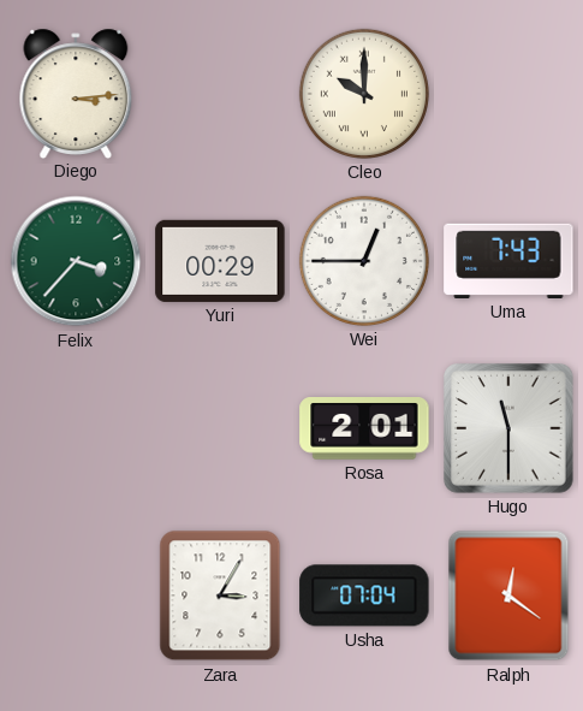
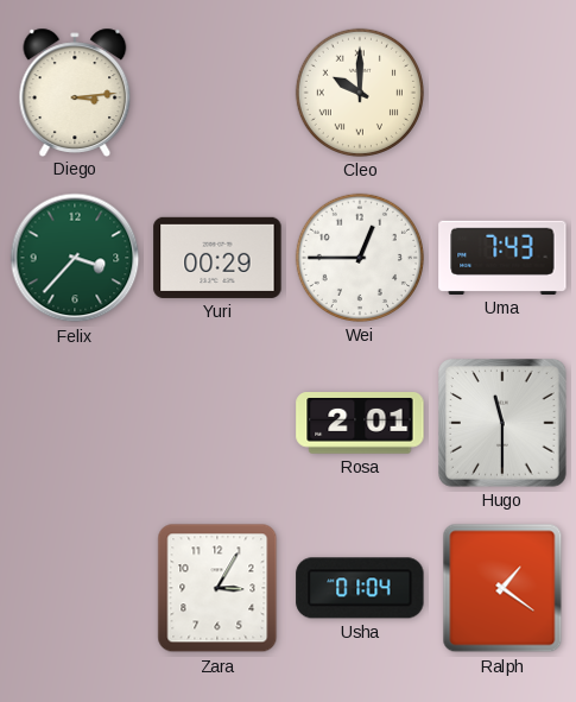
Usha: 07:04 -> 01:04 (360, 588)
Ralph: 12:21 -> 1:21 (502, 588)
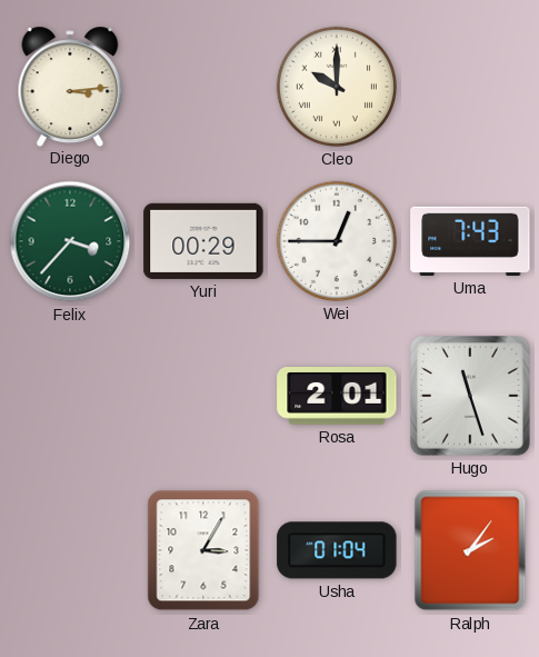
Hugo: 11:30 -> 11:27 (471, 397)
Ralph: 1:21 -> 2:06 (470, 550)
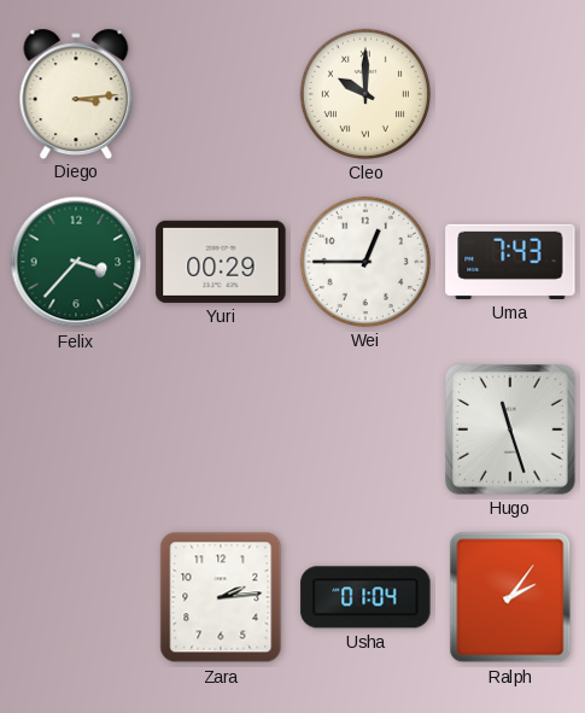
Rosa: 2:01 -> none (337, 397)
Zara: 3:05 -> 2:14 (221, 597)
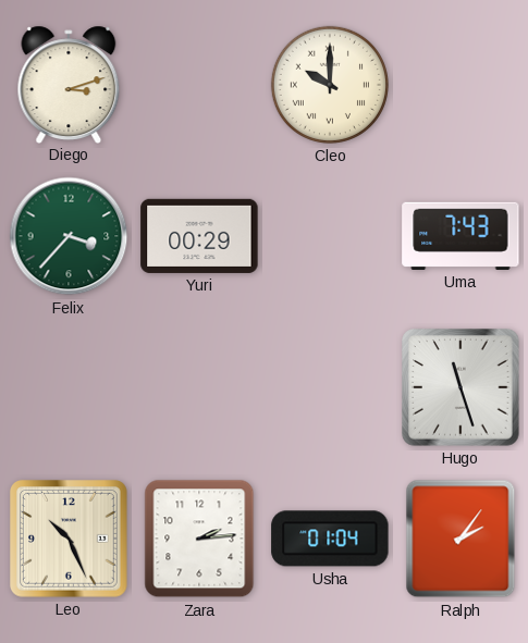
Diego: 3:14 -> 3:12 (69, 84)
Wei: 12:45 -> none (365, 262)
Leo: none -> 10:26 (70, 540)
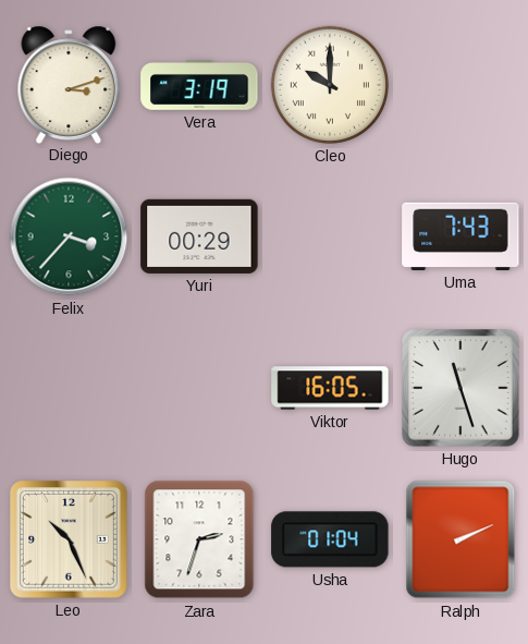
Vera: none -> 3:19 (199, 86)
Viktor: none -> 16:05 (330, 388)
Zara: 2:14 -> 2:33 (199, 539)
Ralph: 2:06 -> 2:11 (461, 539)
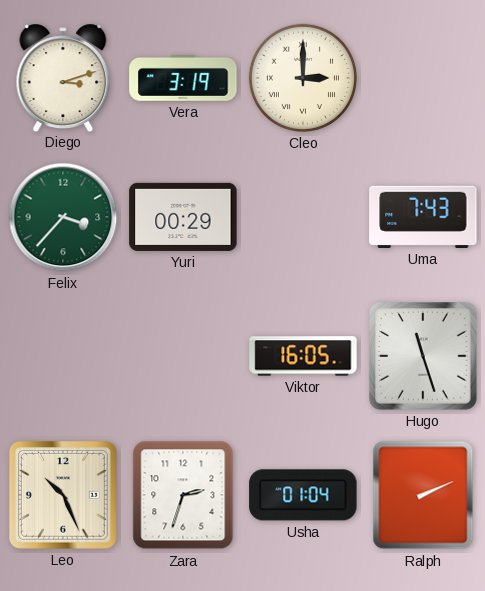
Cleo: 10:00 -> 3:00 (303, 78)
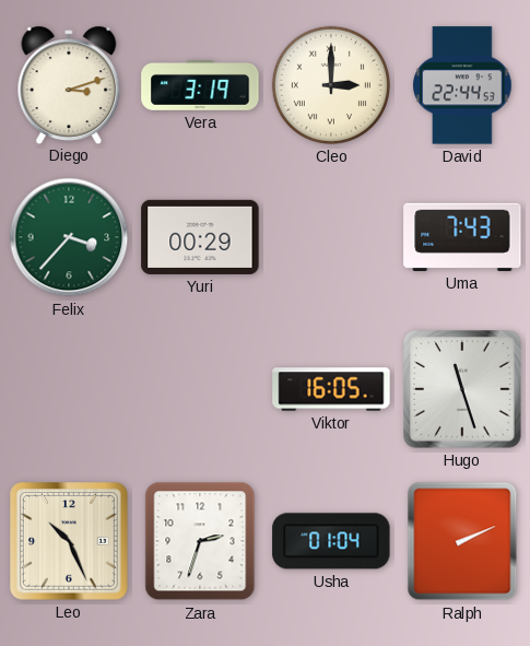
David: none -> 22:44 (462, 85)
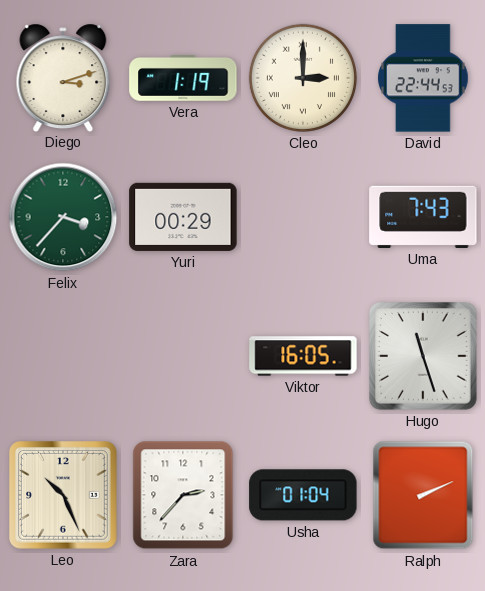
Vera: 3:19 -> 1:19 (183, 79)
Zara: 2:33 -> 2:37 (183, 495)
